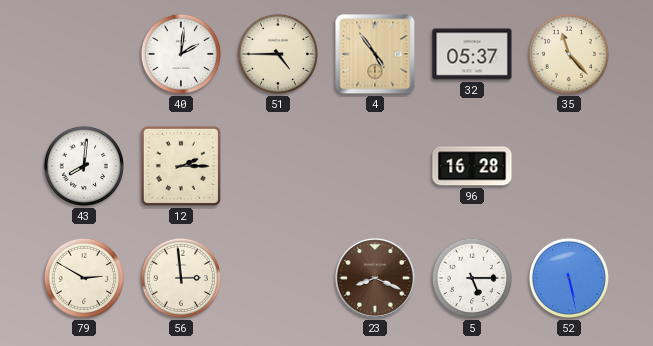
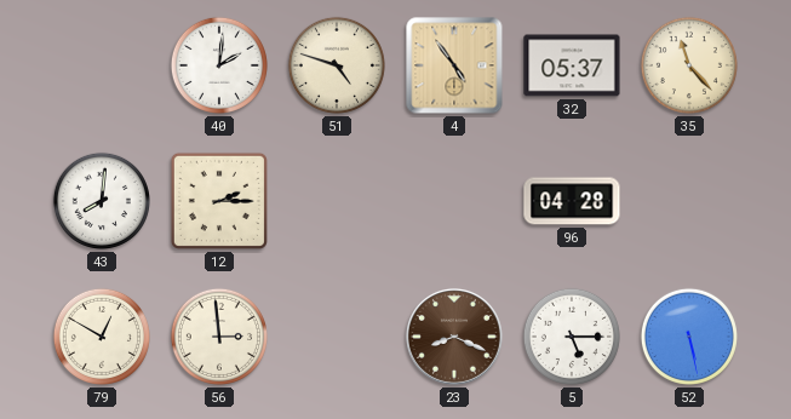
51: 4:45 -> 4:48 (337, 65)
96: 16:28 -> 04:28 (572, 201)
79: 2:50 -> 12:50 (102, 337)
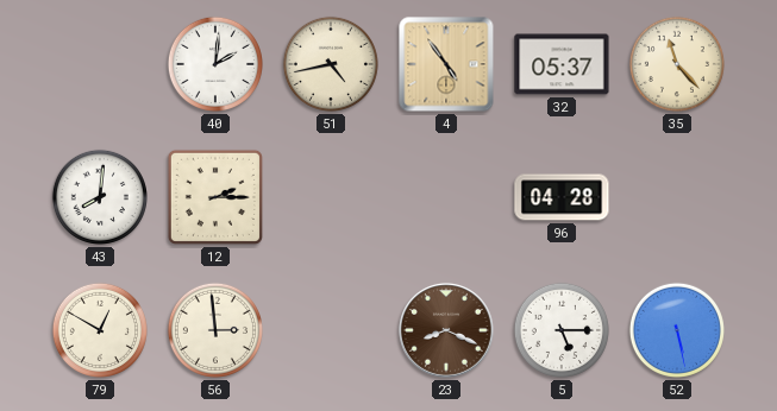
51: 4:48 -> 4:43 (331, 64)
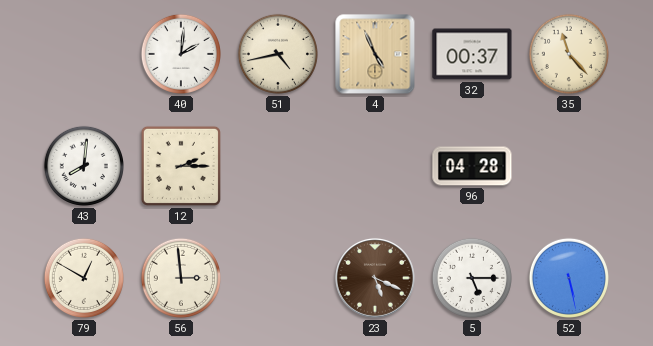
4: 4:54 -> 4:56 (375, 54)
32: 05:37 -> 00:37 (472, 54)
23: 8:19 -> 5:19 (375, 278)
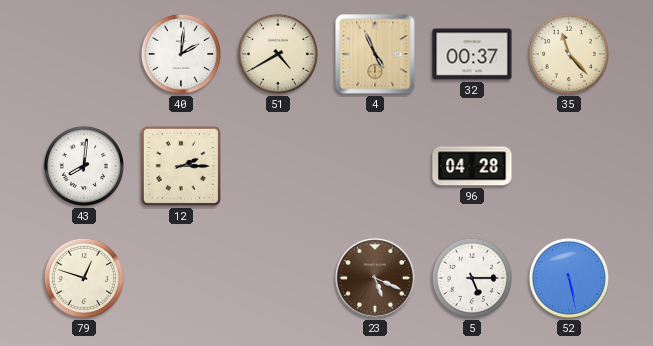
51: 4:43 -> 4:40 (278, 54)
79: 12:50 -> 12:48 (84, 278)
56: 2:59 -> none (181, 278)
